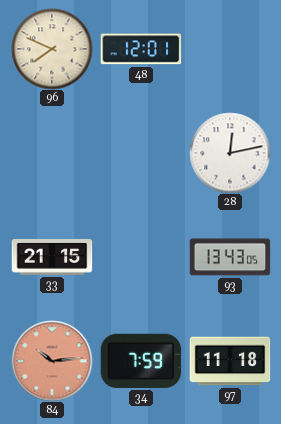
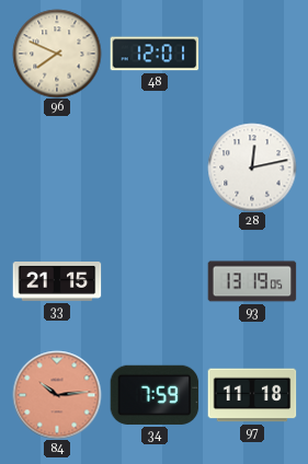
93: 13:43 -> 13:19 (252, 281)
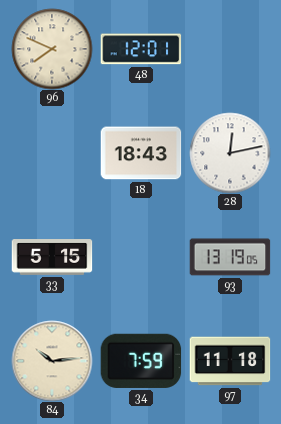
18: none -> 18:43 (141, 153)
33: 21:15 -> 5:15 (52, 257)
84 dial: salmon -> cream (52, 361)
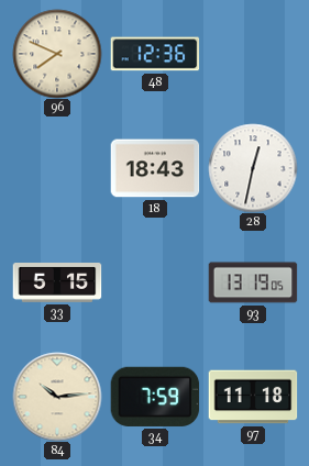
48: 12:01 -> 12:36 (155, 54)
28: 12:13 -> 12:32 (253, 168)
